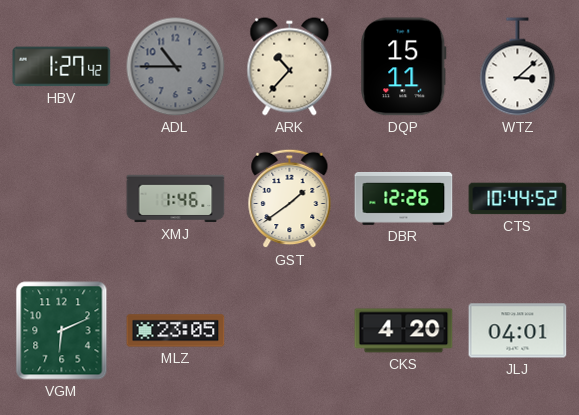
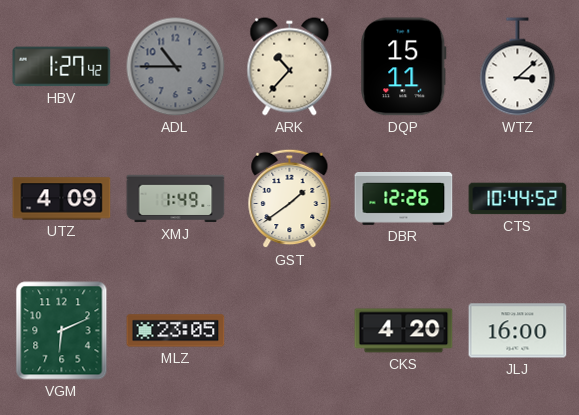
UTZ: none -> 4:09 (62, 199)
XMJ: 1:46 -> 1:49 (176, 199)
JLJ: 04:01 -> 16:00 (518, 331)
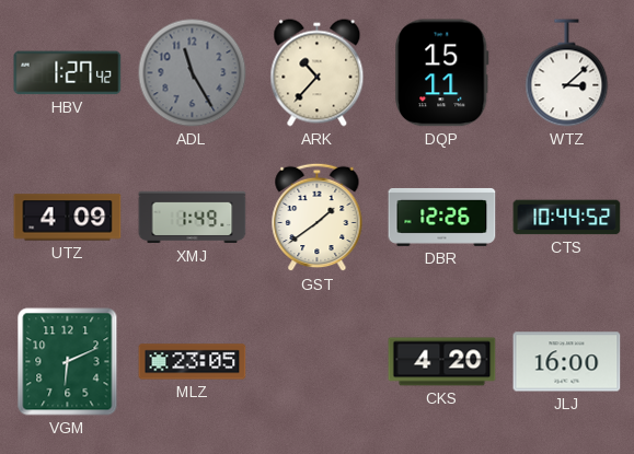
ADL: 10:45 -> 11:25 (193, 73)
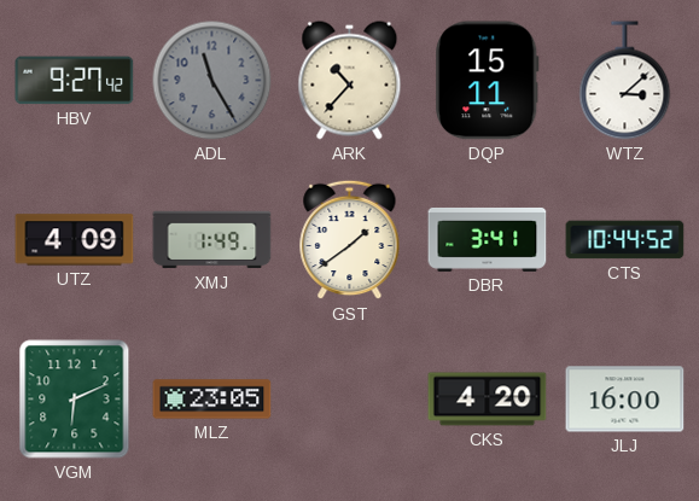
HBV: 1:27 -> 9:27 (75, 81)
DBR: 12:26 -> 3:41 (488, 239)
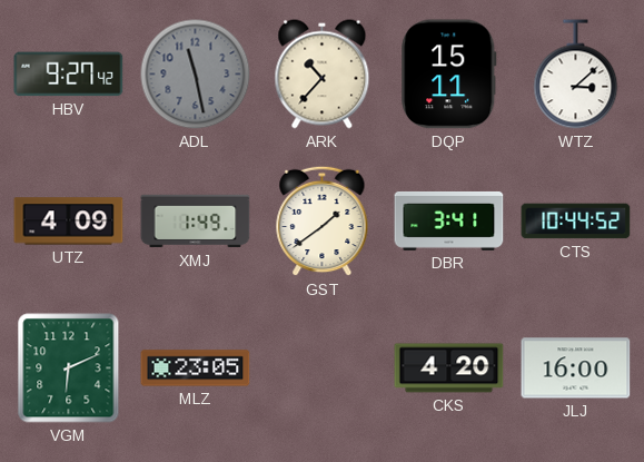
ADL: 11:25 -> 11:28 (196, 75)
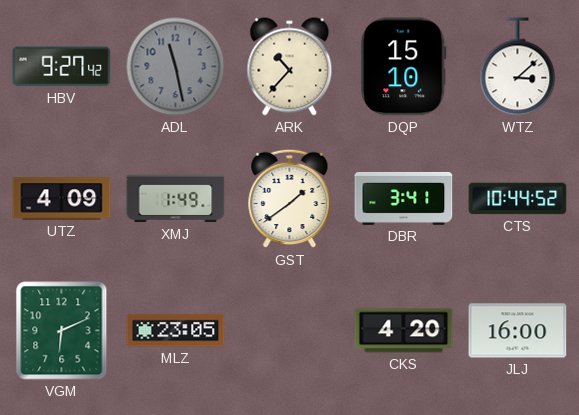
DQP: 15:11 -> 15:10 (404, 67)
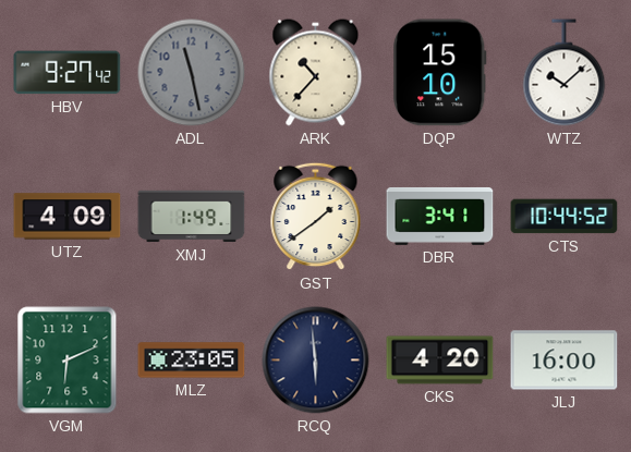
WTZ: 3:08 -> 10:08 (565, 73)
RCQ: none -> 5:59 (316, 361)
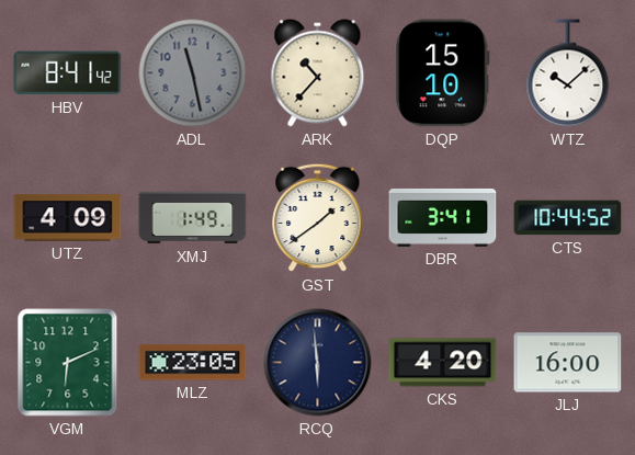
HBV: 9:27 -> 8:41 (68, 73)
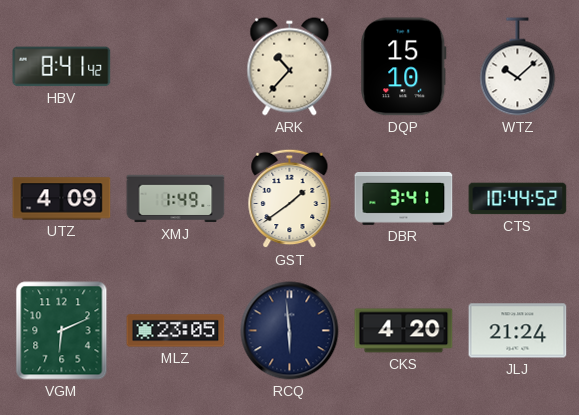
ADL: 11:28 -> none (193, 73)
JLJ: 16:00 -> 21:24 (518, 331)
